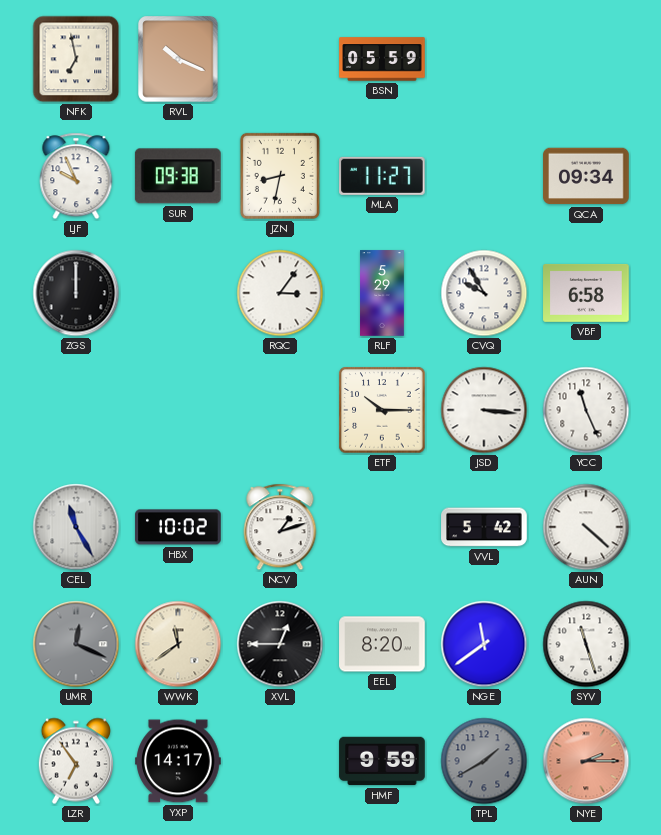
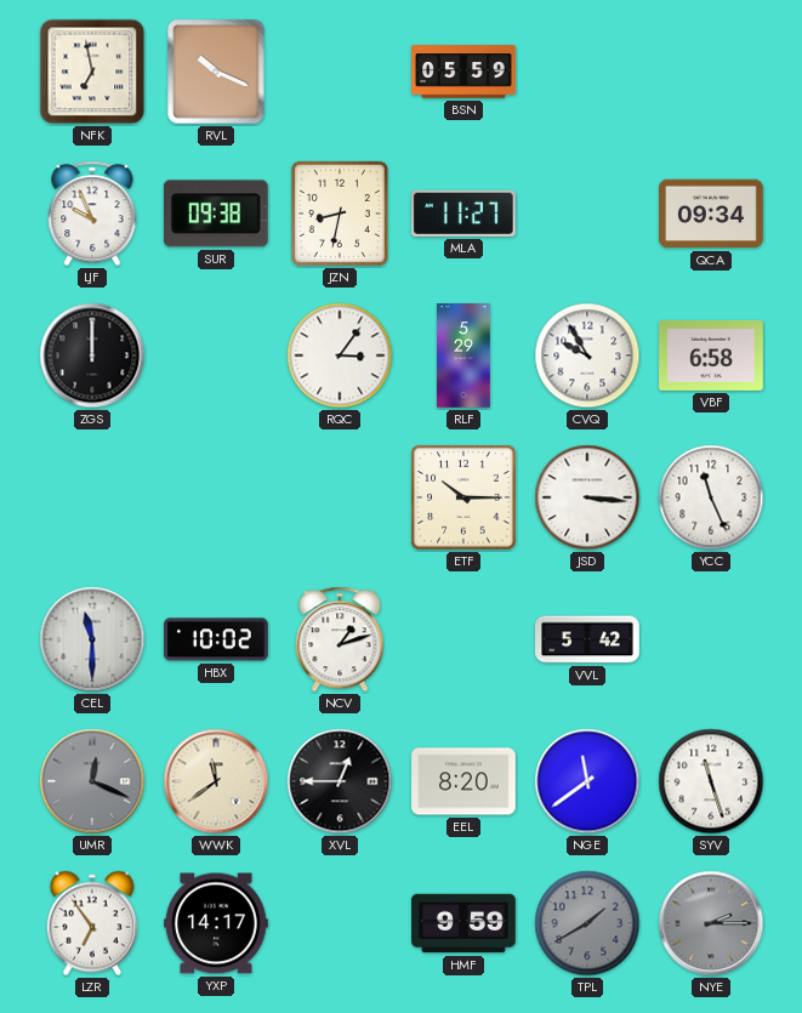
CEL: 11:25 -> 11:30 (92, 639)
AUN: 4:22 -> none (586, 527)
NYE dial: salmon -> grey (711, 923)
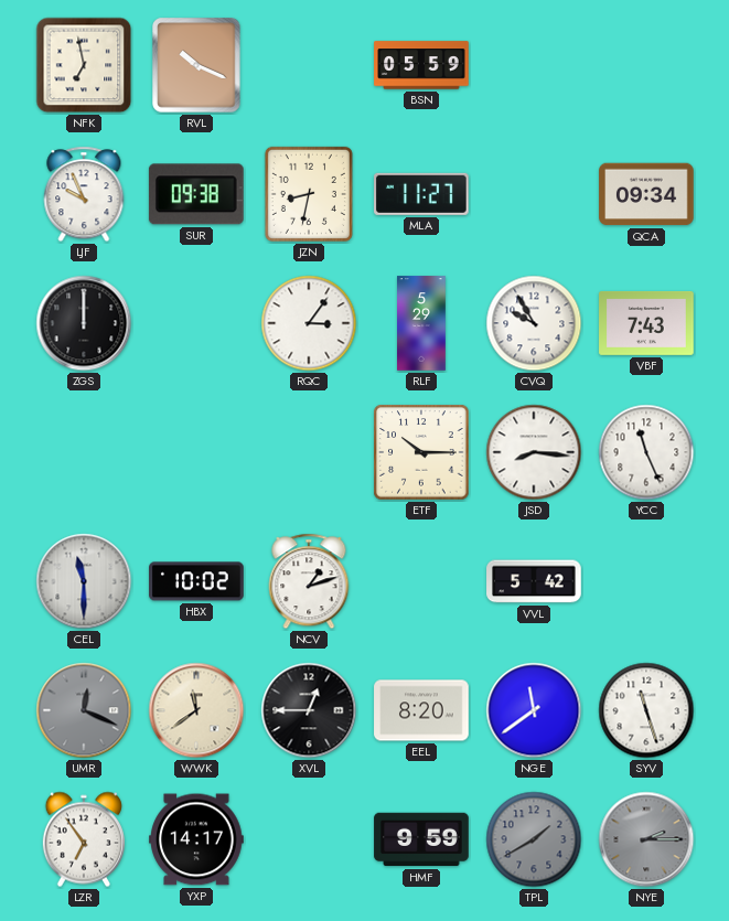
VBF: 6:58 -> 7:43 (646, 323)
JSD: 3:16 -> 8:16 (534, 452)
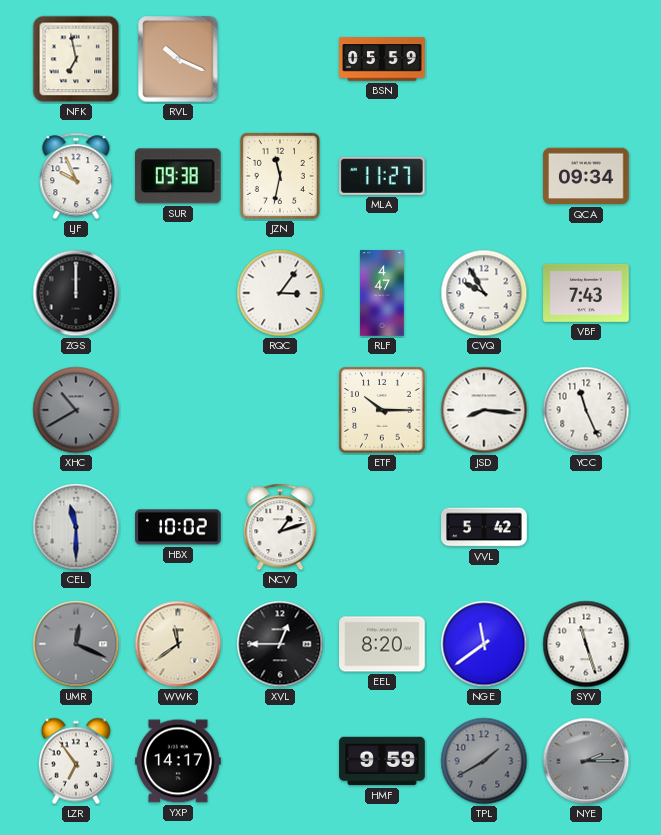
JZN: 8:32 -> 11:32 (280, 176)
RLF: 5:29 -> 4:47 (382, 293)
XHC: none -> 10:40 (76, 410)
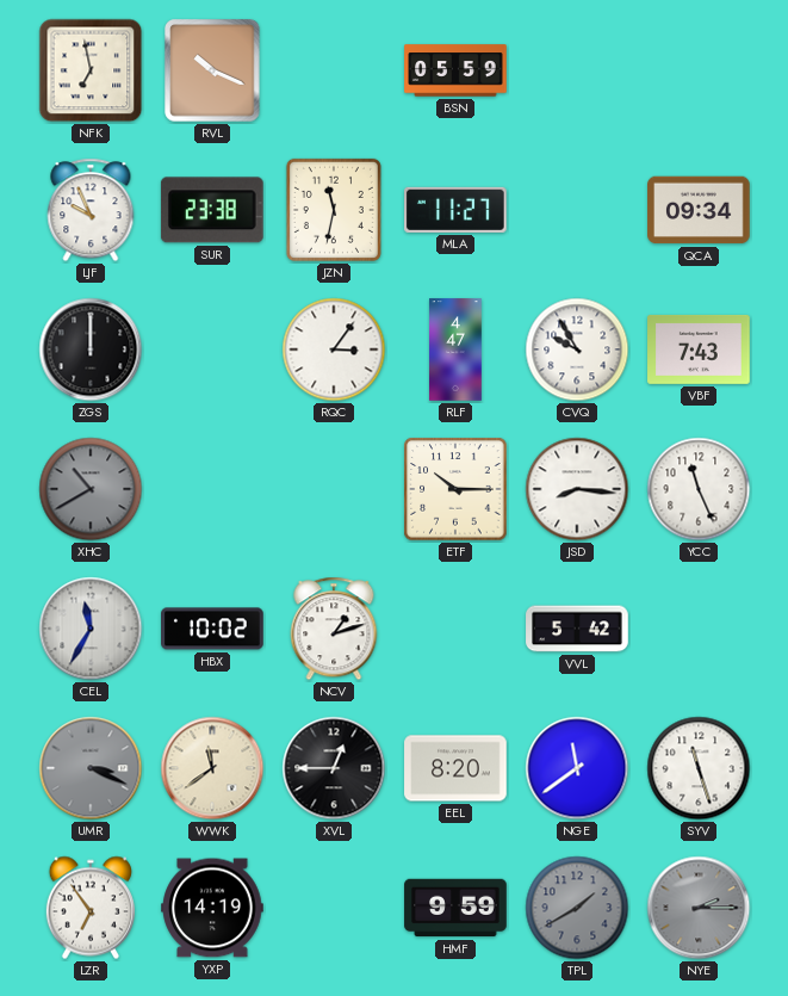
SUR: 09:38 -> 23:38 (212, 210)
CEL: 11:30 -> 11:35 (91, 629)
UMR: 12:19 -> 3:19 (91, 768)
YXP: 14:17 -> 14:19 (212, 908)
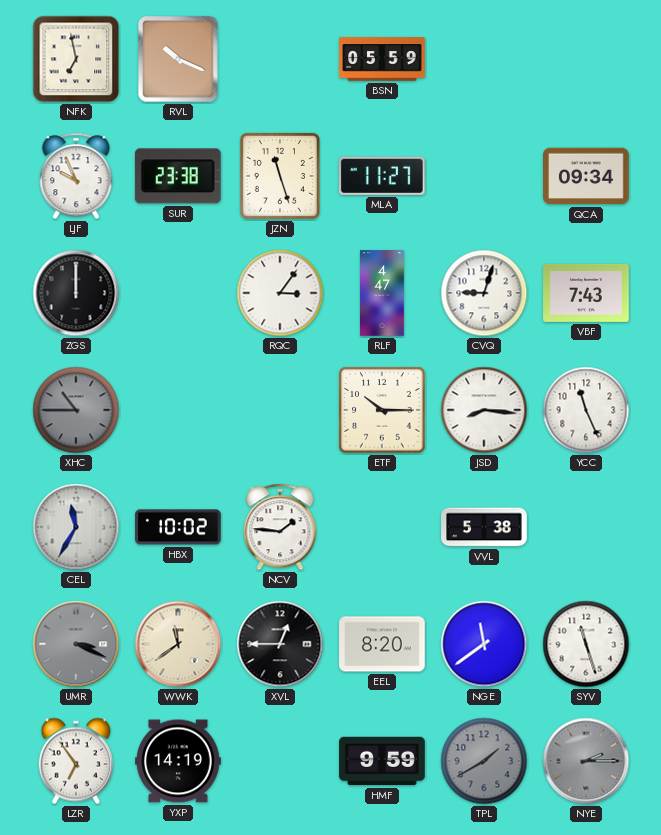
JZN: 11:32 -> 11:27 (280, 176)
CVQ: 9:55 -> 9:03 (484, 293)
XHC: 10:40 -> 10:45 (76, 410)
NCV: 1:12 -> 1:46 (280, 527)
VVL: 5:42 -> 5:38 (484, 527)
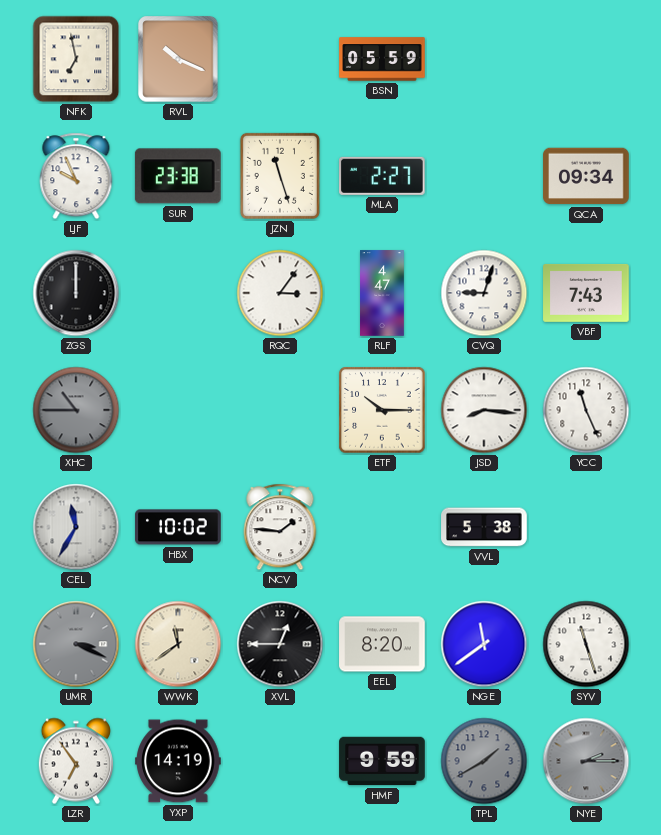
MLA: 11:27 -> 2:27 (383, 176)
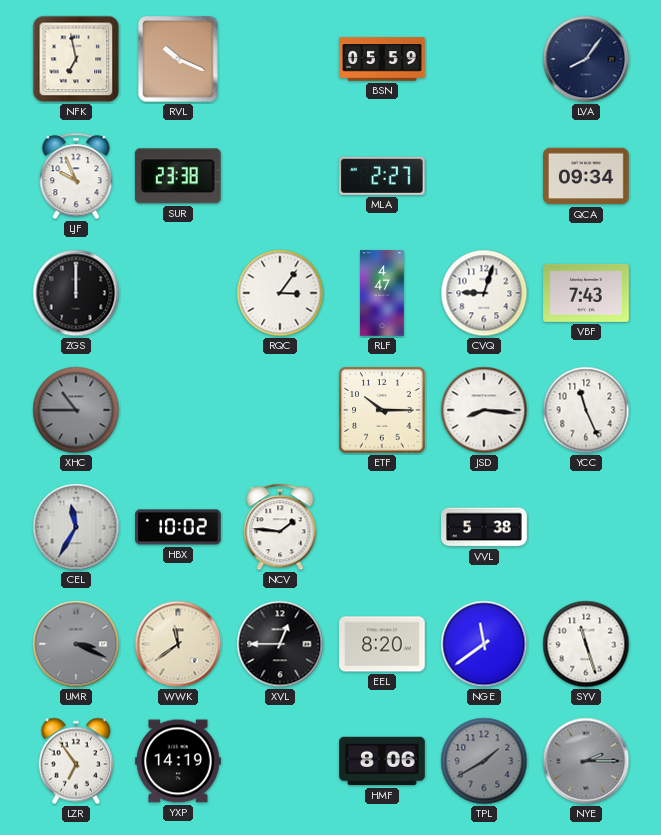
LVA: none -> 8:06 (586, 59)
JZN: 11:27 -> none (280, 176)
HMF: 9:59 -> 8:06 (382, 761)
